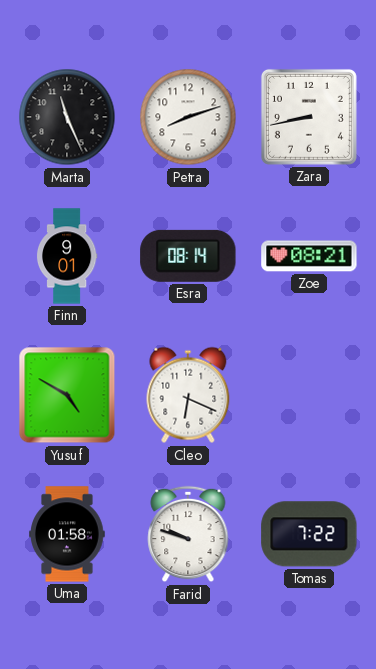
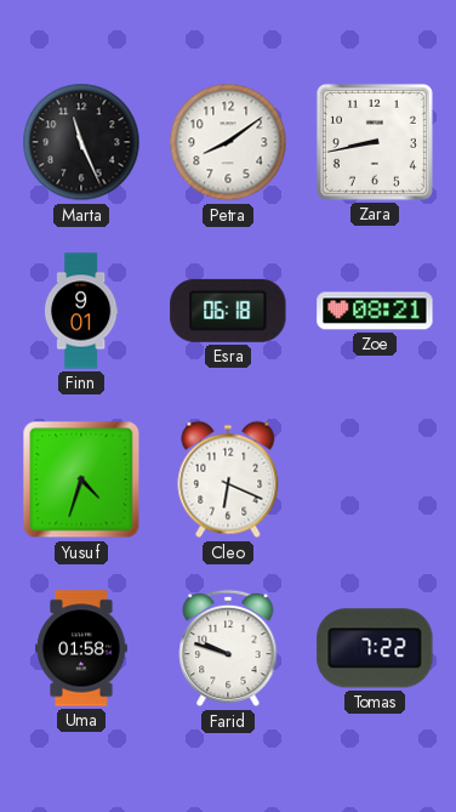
Petra: 8:12 -> 8:09 (228, 142)
Esra: 08:14 -> 06:18 (228, 311)
Yusuf: 4:50 -> 4:33 (81, 479)
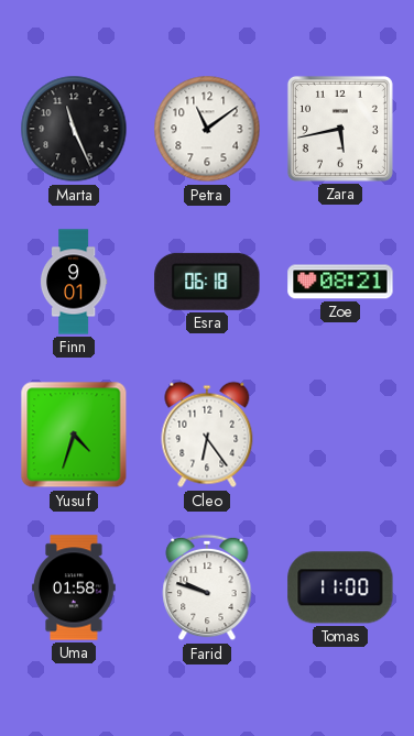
Petra: 8:09 -> 11:09 (207, 129)
Zara: 8:43 -> 5:43 (340, 129)
Cleo: 6:19 -> 6:24 (207, 435)
Tomas: 7:22 -> 11:00 (340, 587)
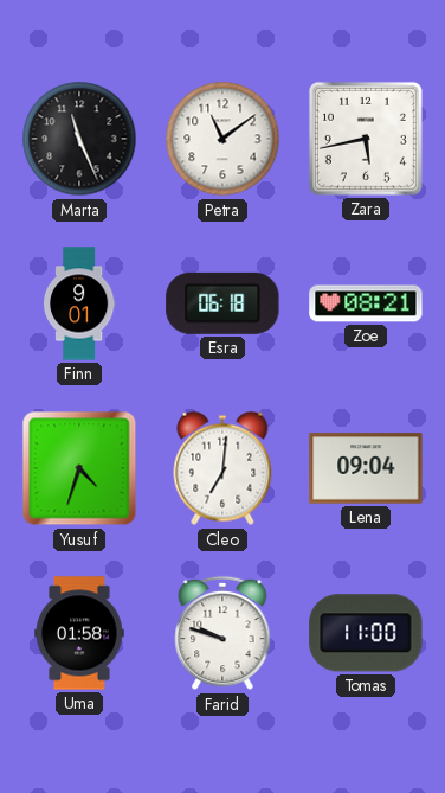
Cleo: 6:24 -> 7:01 (222, 468)
Lena: none -> 09:04 (366, 468)
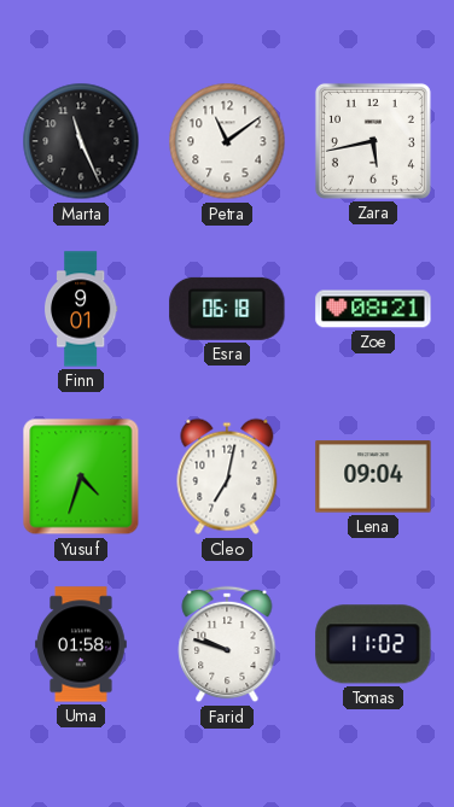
Cleo: 7:01 -> 7:02 (227, 476)
Tomas: 11:00 -> 11:02 (373, 644)
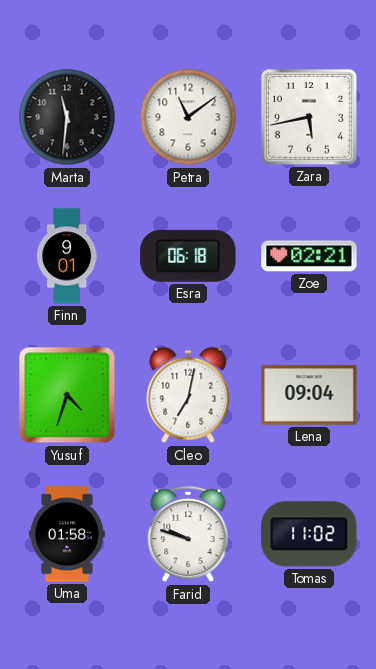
Marta: 11:26 -> 11:31 (67, 117)
Zoe: 08:21 -> 02:21 (309, 256)
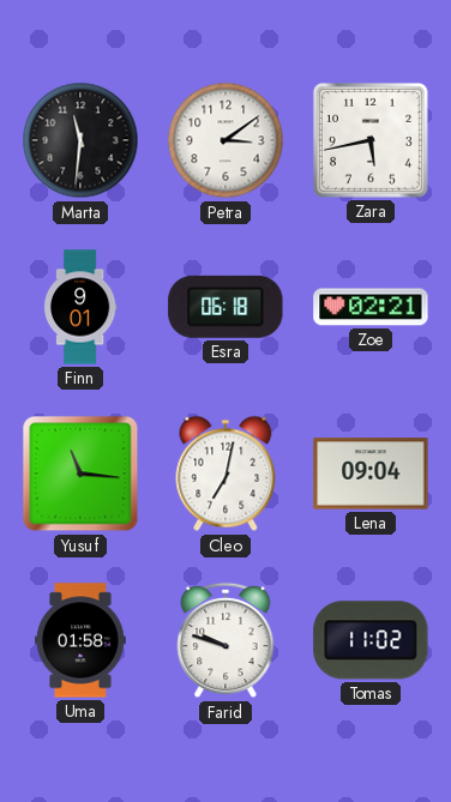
Petra: 11:09 -> 3:09 (225, 140)
Yusuf: 4:33 -> 11:16 (80, 474)
